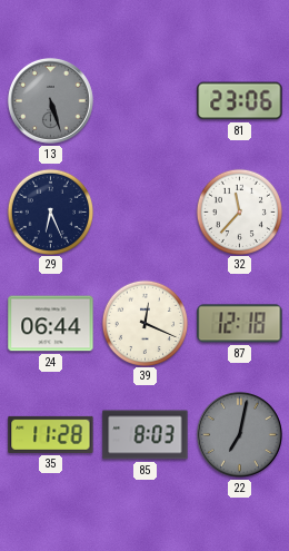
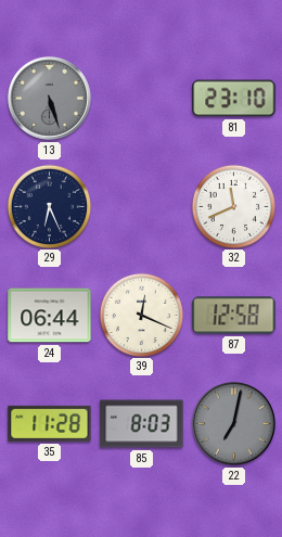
81: 23:06 -> 23:10 (234, 99)
32: 11:37 -> 11:41 (233, 206)
87: 12:18 -> 12:58 (234, 316)
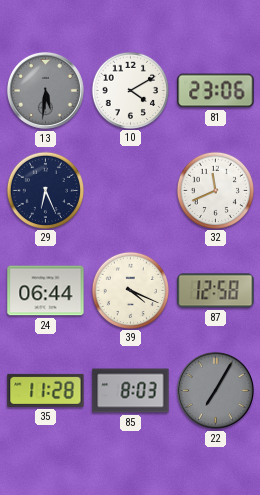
13: 5:27 -> 5:31 (45, 90)
10: none -> 4:10 (130, 90)
81: 23:10 -> 23:06 (216, 91)
39: 12:19 -> 4:19 (130, 290)
22: 7:02 -> 7:05 (215, 390)
